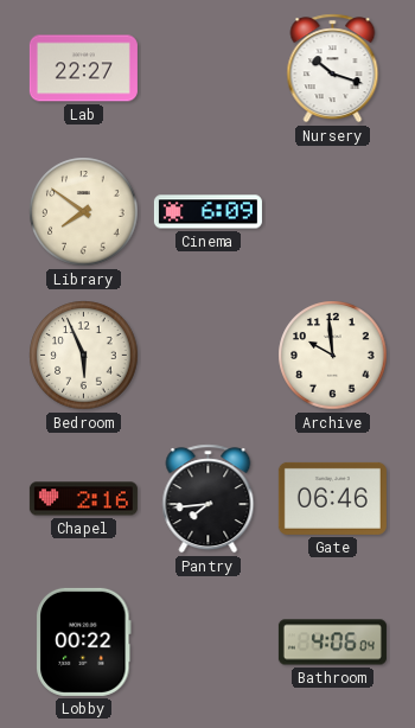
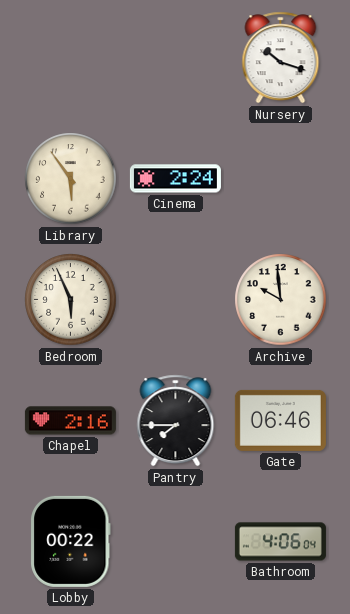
Lab: 22:27 -> none (83, 69)
Library: 7:51 -> 5:54 (71, 179)
Cinema: 6:09 -> 2:24 (175, 179)
Pantry: 7:44 -> 7:45 (176, 421)
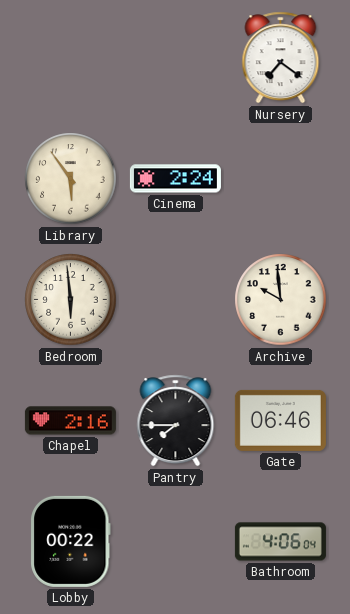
Nursery: 10:18 -> 7:21 (281, 58)
Bedroom: 5:56 -> 5:59 (71, 300)
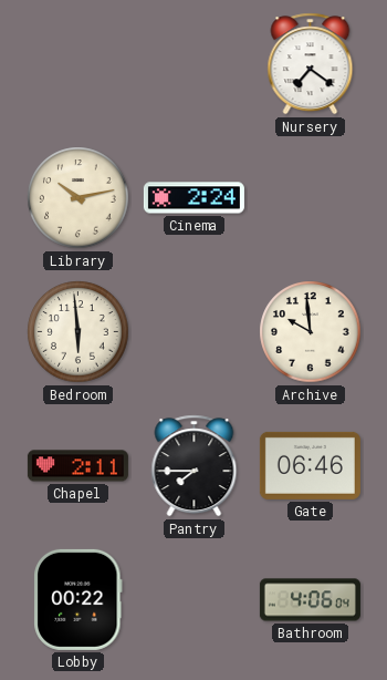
Library: 5:54 -> 10:13 (79, 198)
Chapel: 2:16 -> 2:11 (77, 466)
